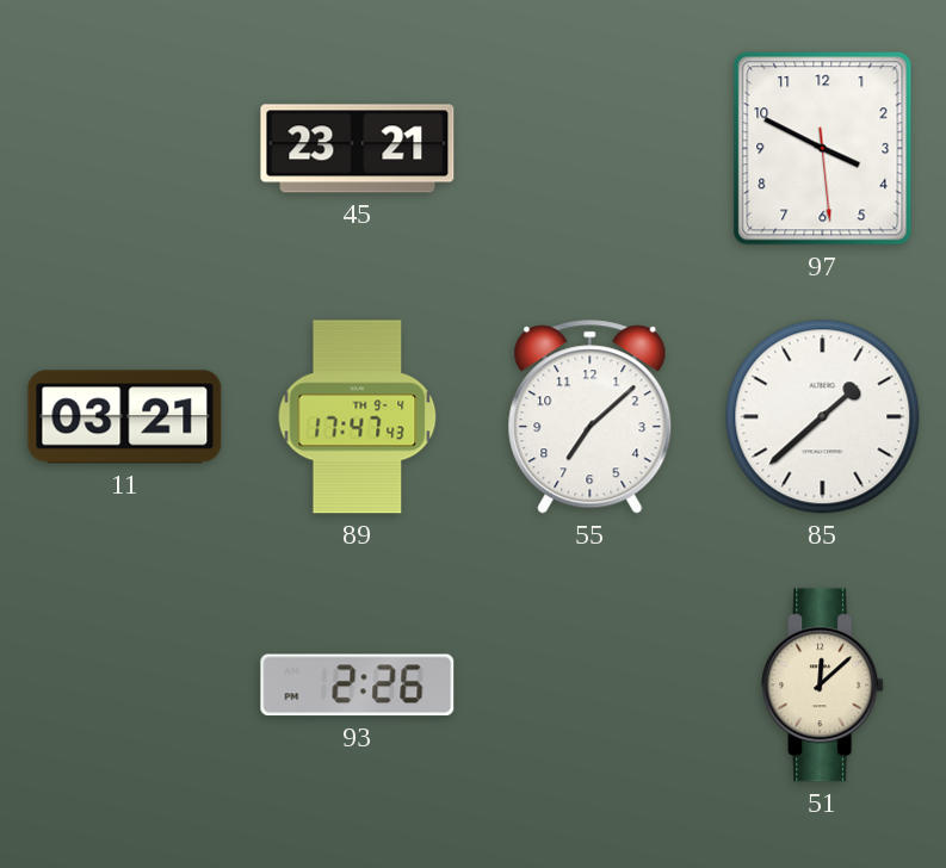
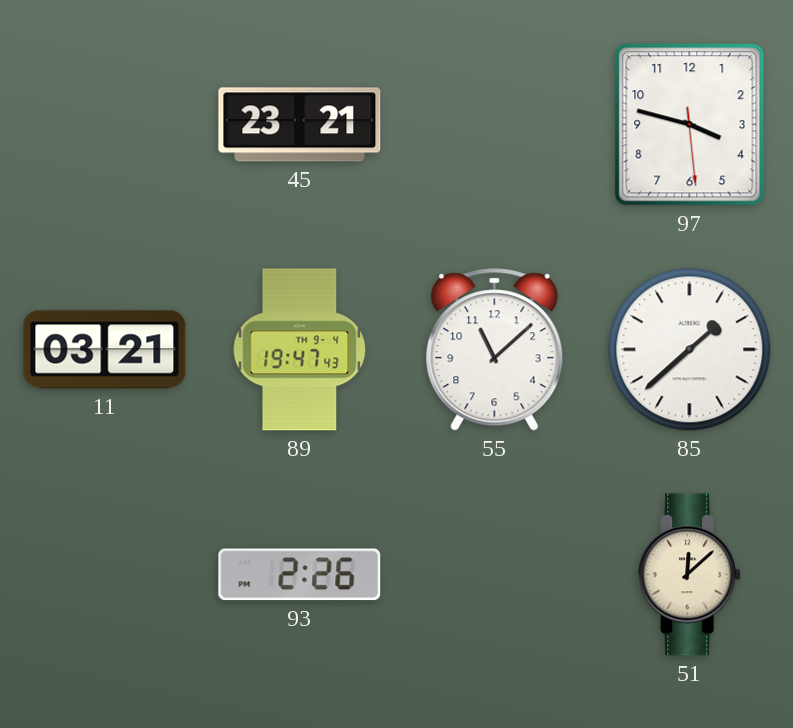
97: 3:49 -> 3:47 (690, 125)
89: 17:47 -> 19:47 (300, 350)
55: 7:08 -> 11:08 (495, 350)
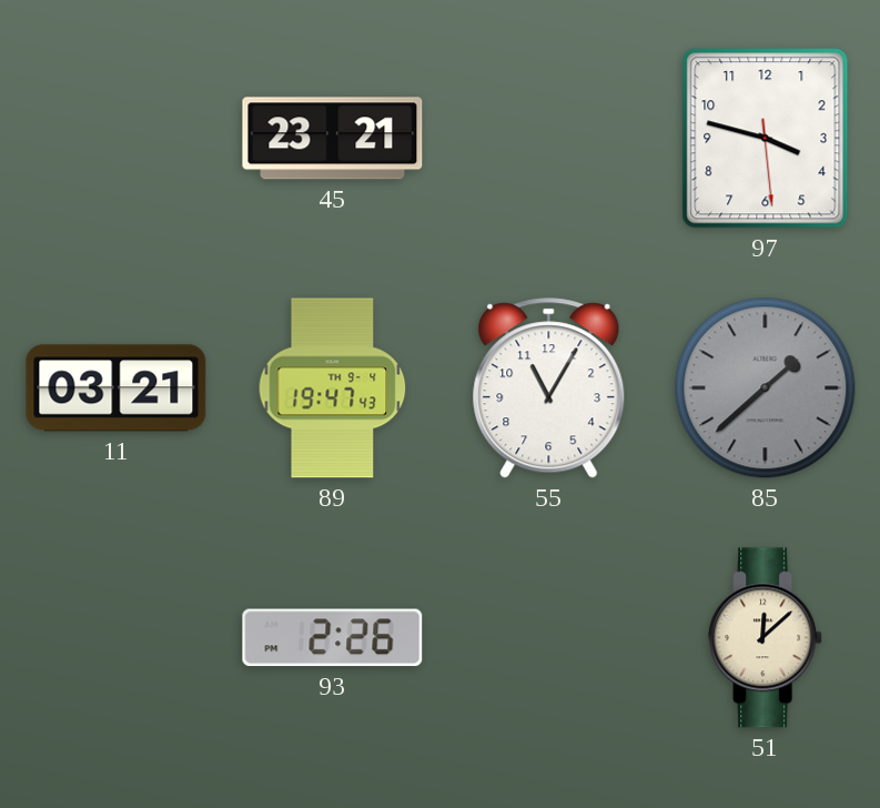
55: 11:08 -> 11:05 (549, 388)
85 dial: white -> grey (766, 388)
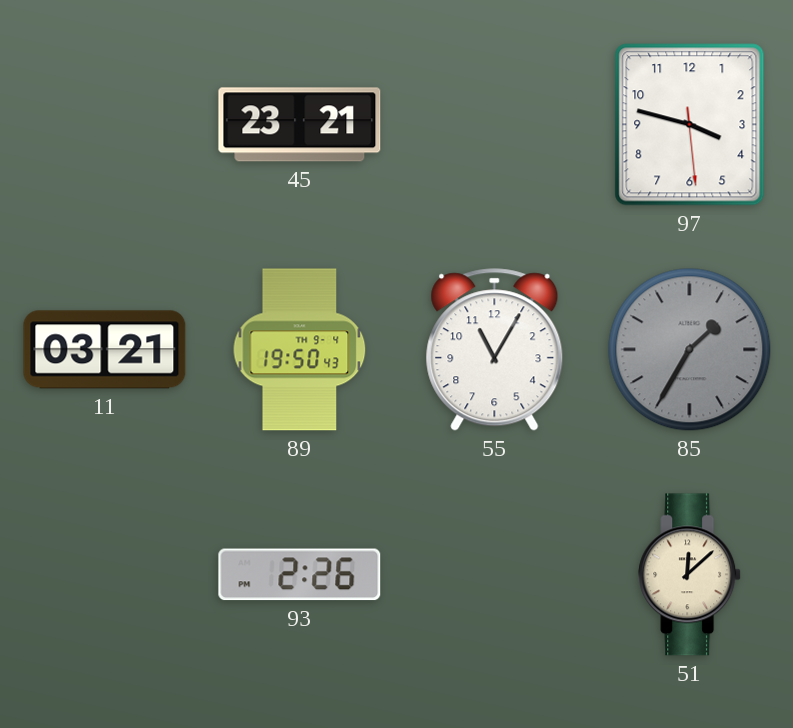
89: 19:47 -> 19:50 (300, 350)
85: 1:38 -> 1:35 (690, 350)
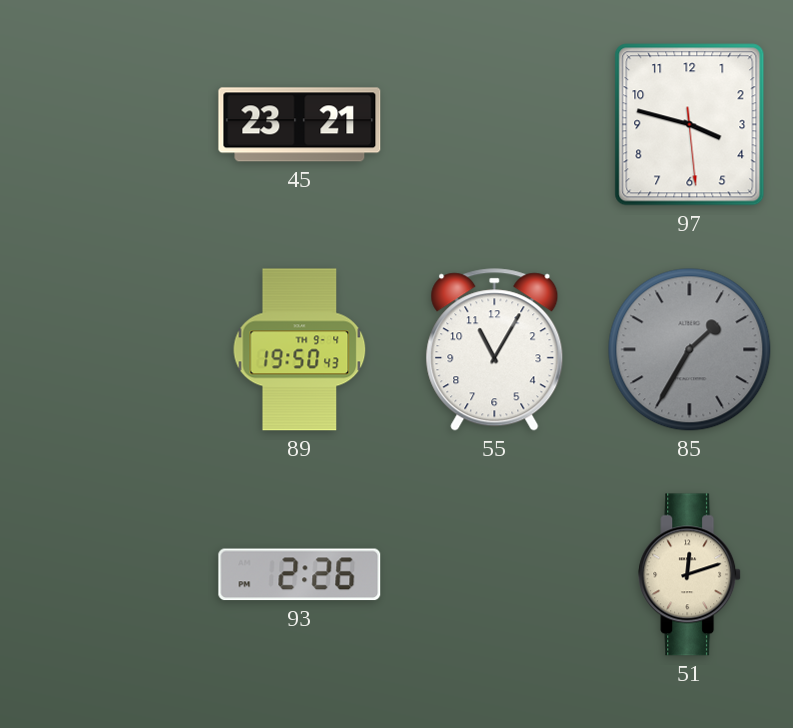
11: 03:21 -> none (105, 350)
51: 12:08 -> 12:12 (690, 575)
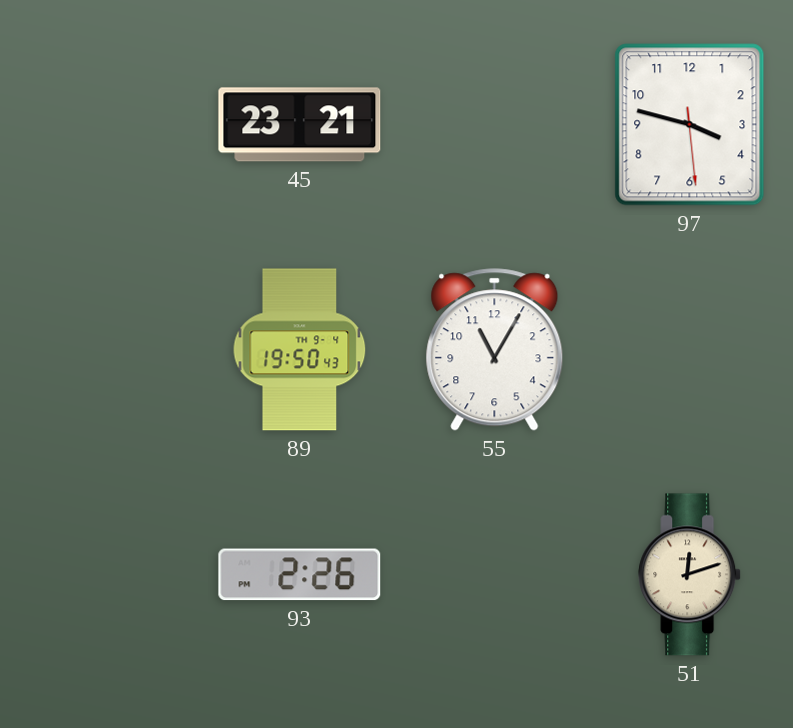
85: 1:35 -> none (690, 350)
